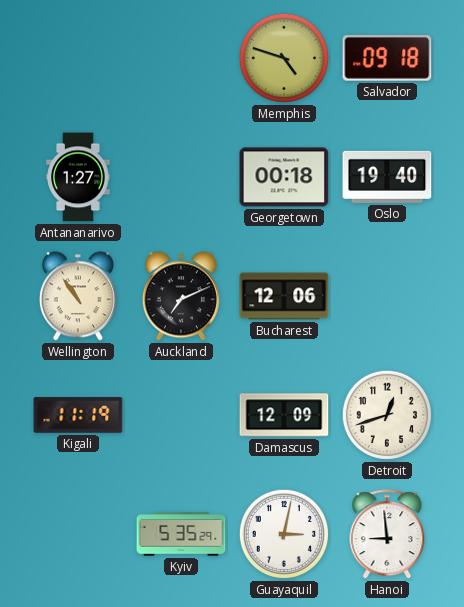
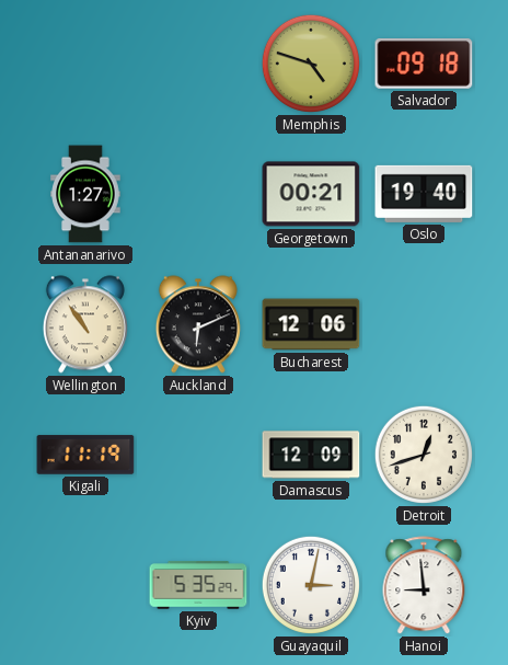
Georgetown: 00:18 -> 00:21 (311, 194)
Auckland: 7:11 -> 6:11 (198, 324)
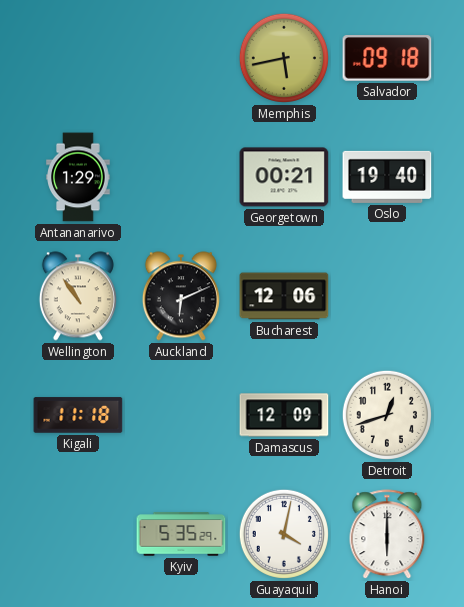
Memphis: 4:48 -> 5:43 (284, 58)
Antananarivo: 1:27 -> 1:29 (78, 177)
Kigali: 11:19 -> 11:18 (78, 415)
Guayaquil: 3:02 -> 4:02 (284, 534)
Hanoi: 8:59 -> 6:00 (387, 535)
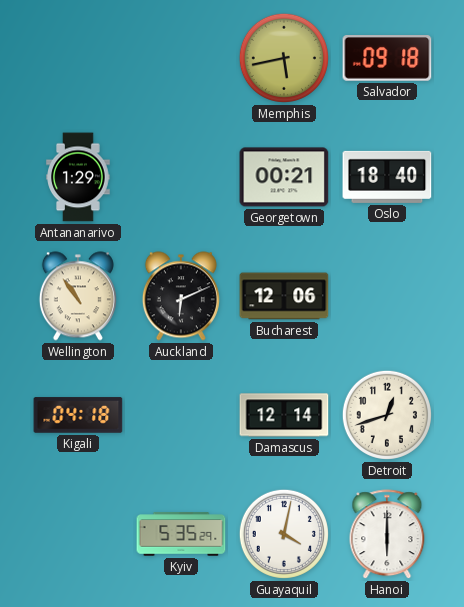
Oslo: 19:40 -> 18:40 (387, 177)
Kigali: 11:18 -> 04:18 (78, 415)
Damascus: 12:09 -> 12:14 (284, 415)
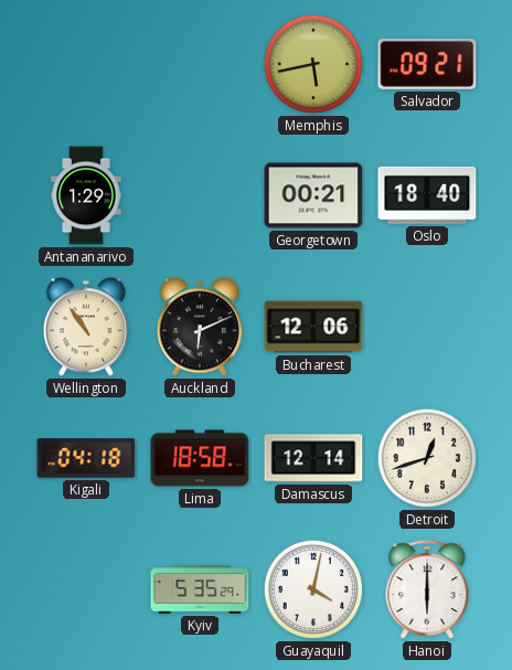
Salvador: 09:18 -> 09:21 (427, 64)
Lima: none -> 18:58 (200, 458)
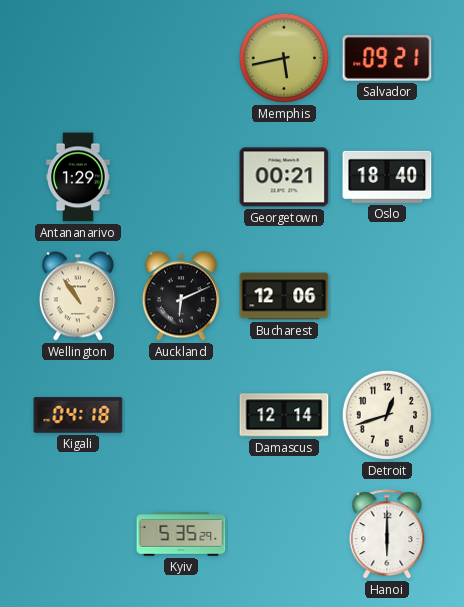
Lima: 18:58 -> none (200, 458)
Guayaquil: 4:02 -> none (313, 589)
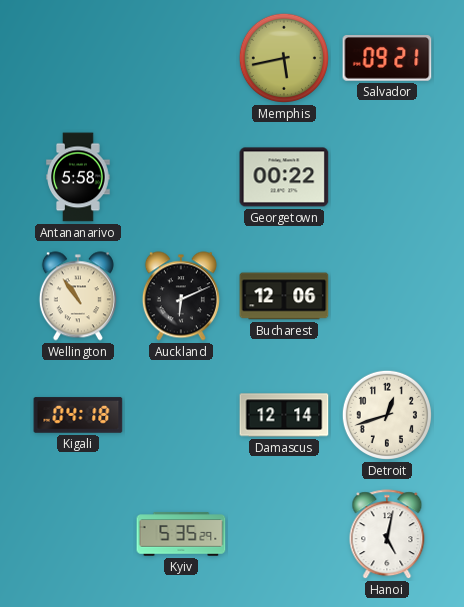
Antananarivo: 1:29 -> 5:58 (78, 177)
Georgetown: 00:21 -> 00:22 (284, 177)
Oslo: 18:40 -> none (387, 177)
Hanoi: 6:00 -> 5:02 (387, 535)
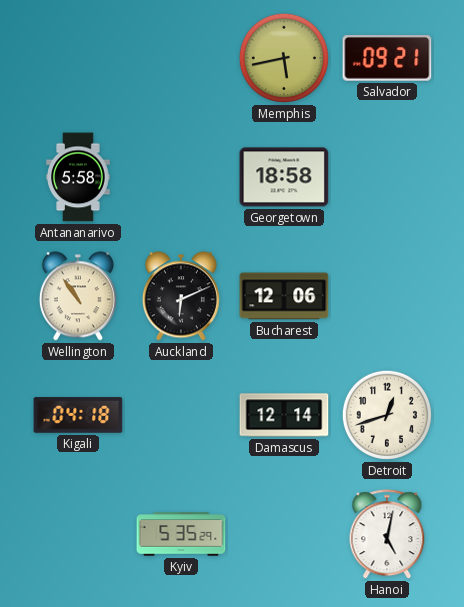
Georgetown: 00:22 -> 18:58 (284, 177)
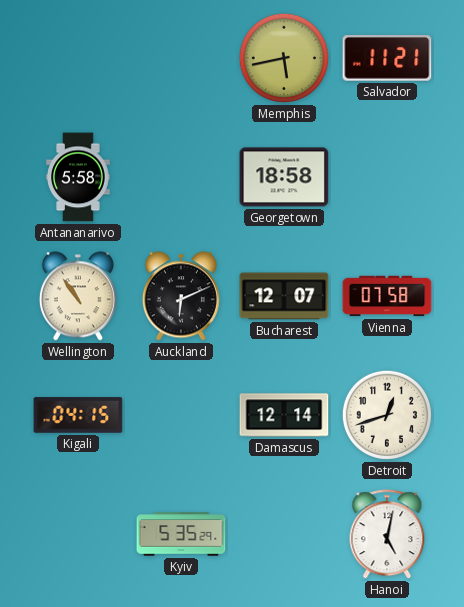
Salvador: 09:21 -> 11:21 (387, 58)
Bucharest: 12:06 -> 12:07 (284, 296)
Vienna: none -> 07:58 (387, 296)
Kigali: 04:18 -> 04:15 (78, 415)
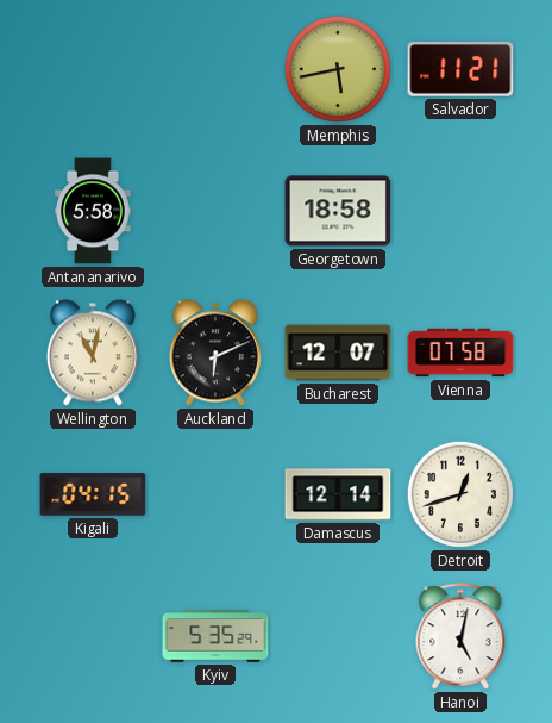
Wellington: 10:54 -> 11:02 (93, 353)
